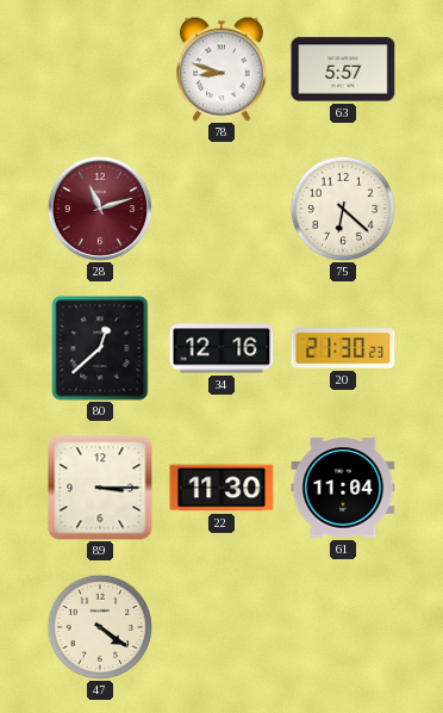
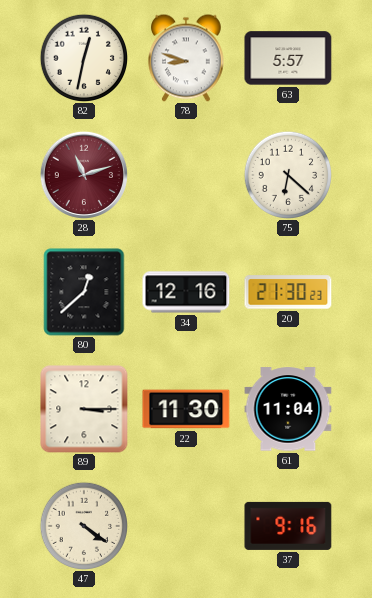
82: none -> 12:32 (83, 57)
37: none -> 9:16 (288, 526)
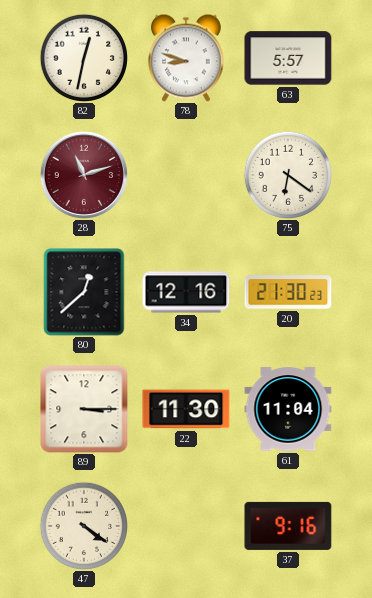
75: 6:22 -> 6:21 (287, 174)
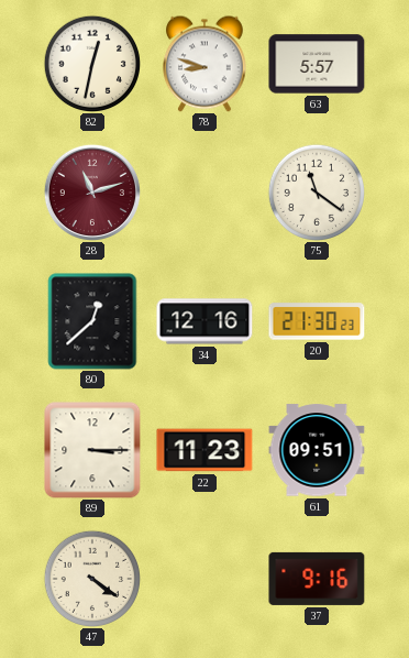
75: 6:21 -> 11:21 (316, 191)
22: 11:30 -> 11:23 (204, 450)
61: 11:04 -> 09:51 (317, 450)
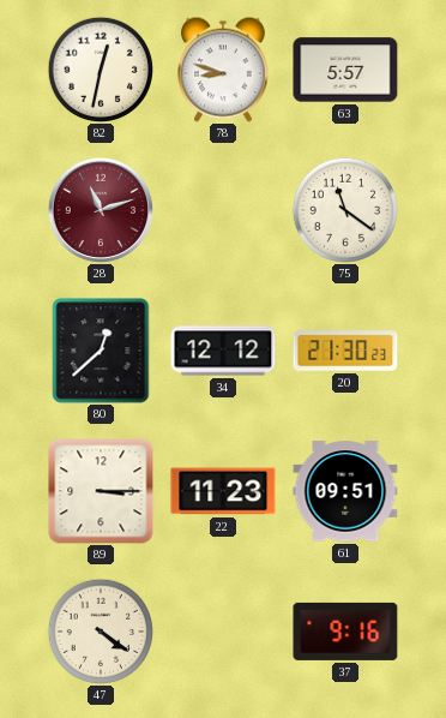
34: 12:16 -> 12:12 (223, 351)
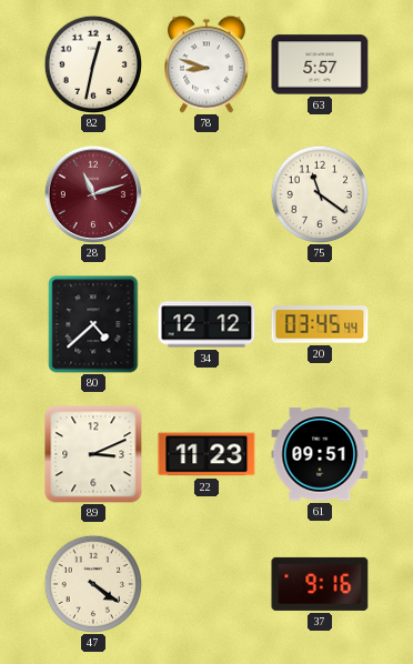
80: 12:38 -> 4:38 (93, 324)
20: 21:30 -> 03:45 (320, 324)
89: 3:15 -> 3:11 (93, 454)
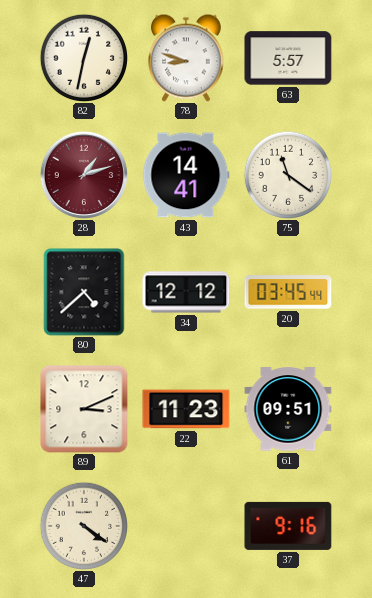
28: 11:12 -> 1:12 (84, 174)
43: none -> 14:41 (186, 175)
